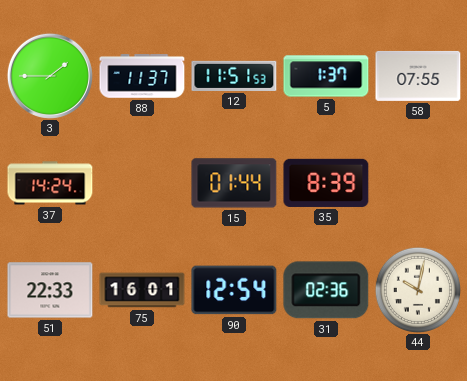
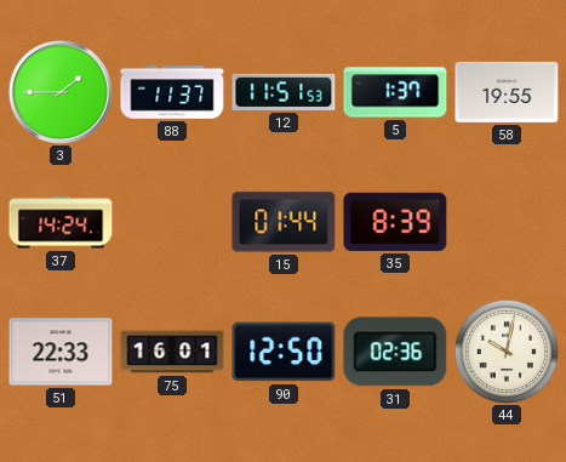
58: 07:55 -> 19:55 (507, 92)
90: 12:54 -> 12:50 (284, 352)
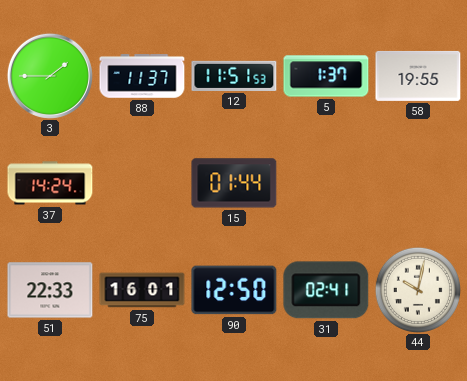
35: 8:39 -> none (395, 222)
31: 02:36 -> 02:41 (326, 290)
